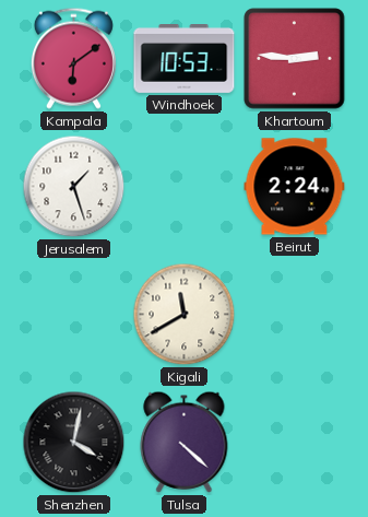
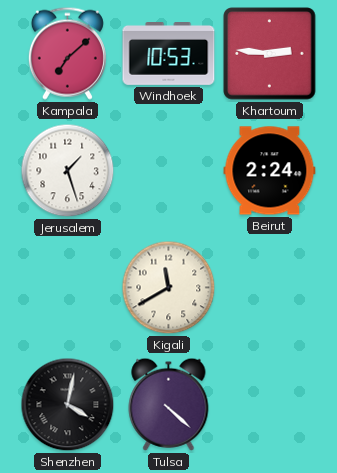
Kampala: 6:09 -> 7:08 (67, 53)
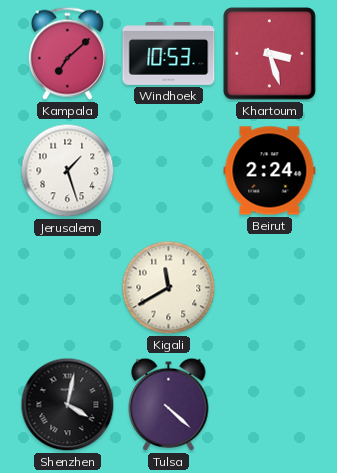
Khartoum: 2:46 -> 3:27 (270, 54)
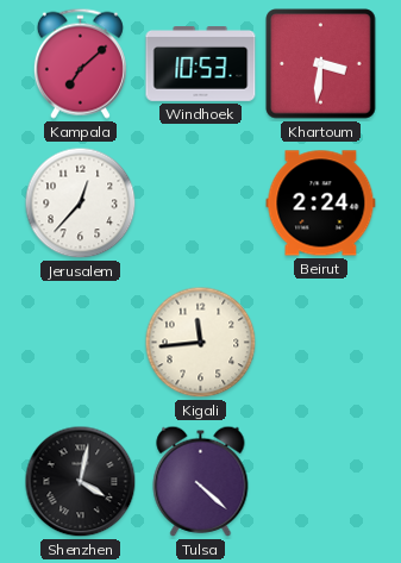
Khartoum: 3:27 -> 3:31 (321, 64)
Jerusalem: 1:27 -> 12:37 (81, 204)
Kigali: 11:40 -> 11:44 (201, 343)
